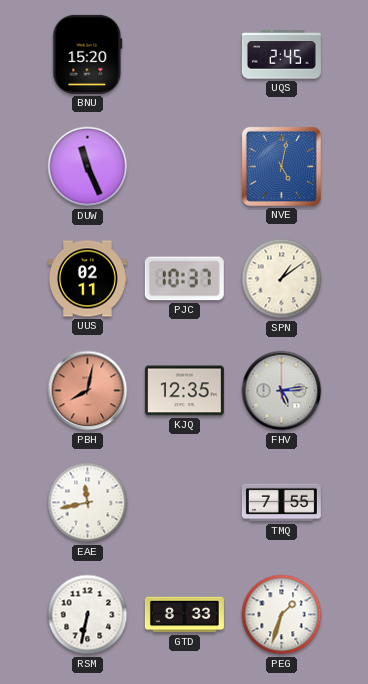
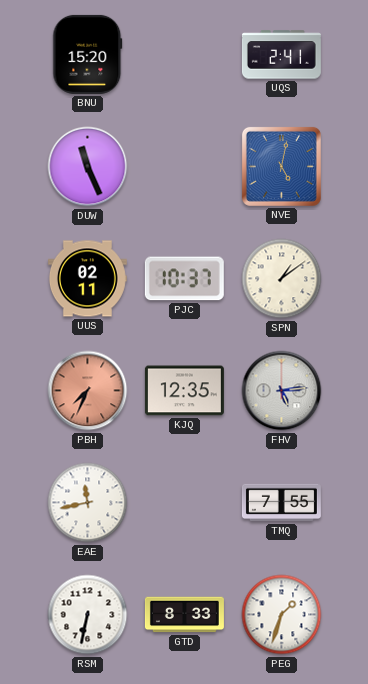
UQS: 2:45 -> 2:41 (281, 55)
PBH: 8:02 -> 7:34 (88, 391)
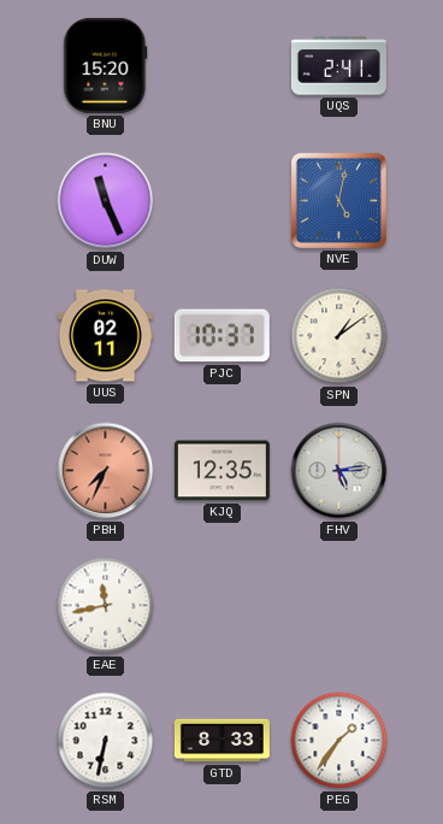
TMQ: 7:55 -> none (281, 503)
PEG: 1:33 -> 1:36 (339, 741)
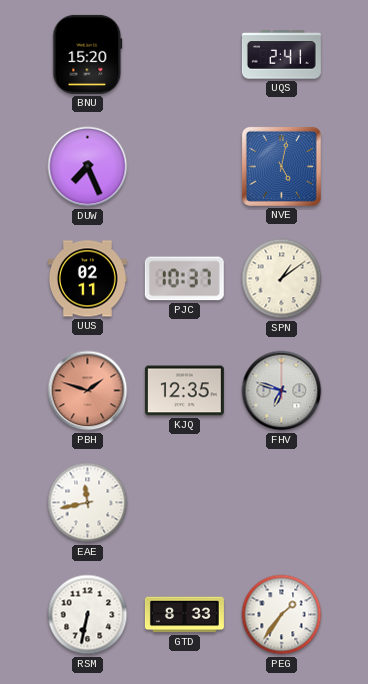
DUW: 11:26 -> 7:26 (88, 167)
PBH: 7:34 -> 1:48 (88, 391)
FHV: 5:14 -> 6:48 (282, 391)
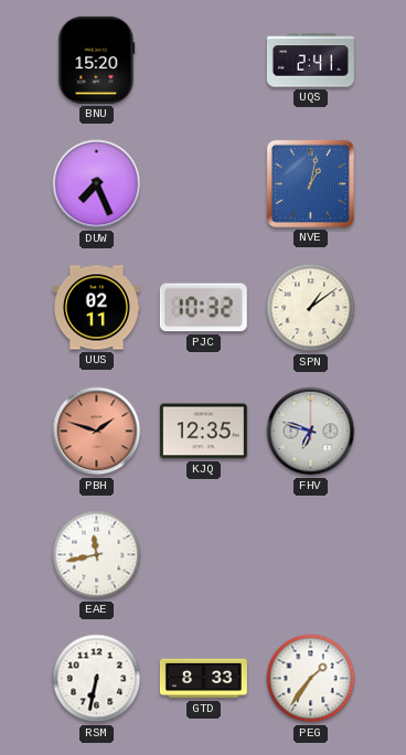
NVE: 5:02 -> 1:02 (310, 183)
PJC: 10:37 -> 10:32 (203, 308)
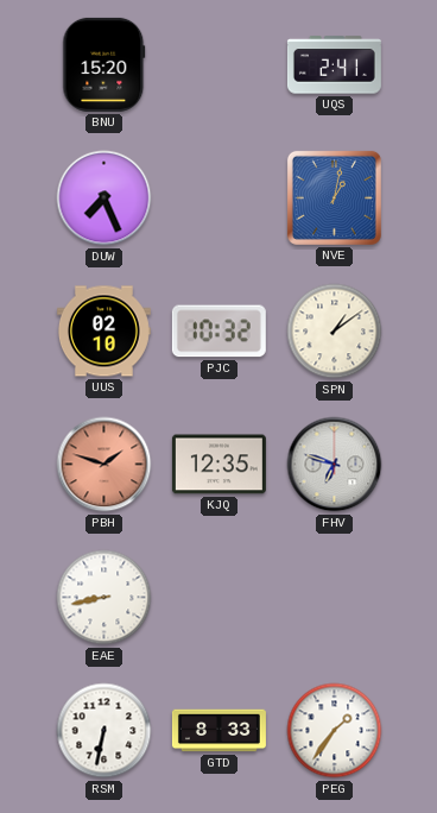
UUS: 02:11 -> 02:10 (103, 332)
EAE: 11:43 -> 8:43 (104, 598)
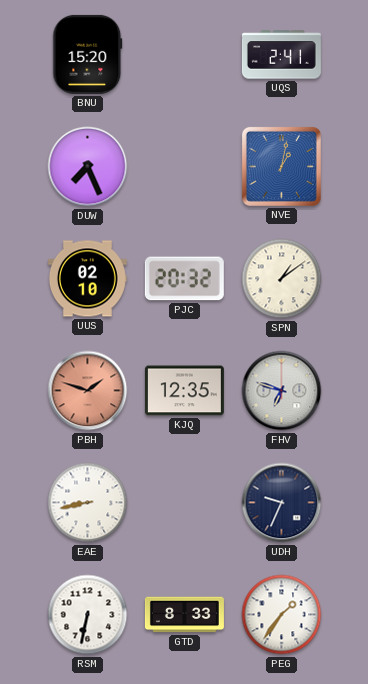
PJC: 10:32 -> 20:32 (184, 279)
UDH: none -> 9:34 (282, 503)
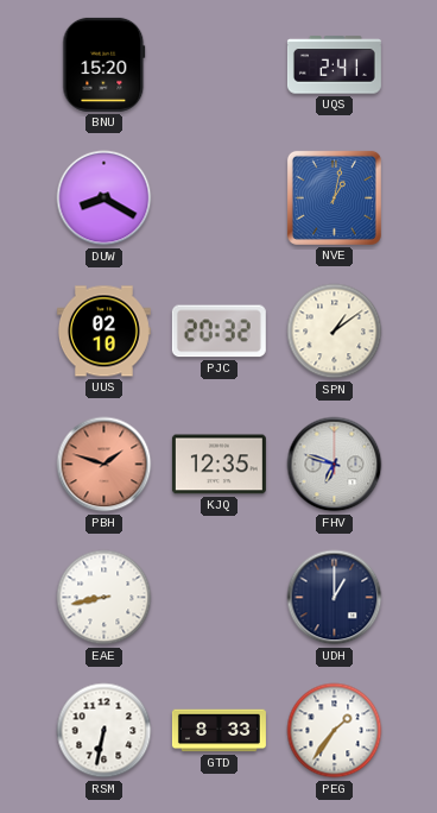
DUW: 7:26 -> 8:20 (104, 198)
UDH: 9:34 -> 1:00 (335, 598)
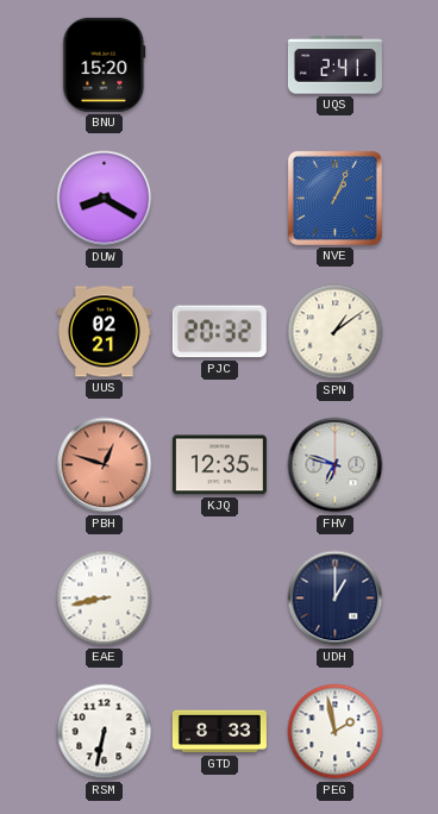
NVE: 1:02 -> 1:04 (334, 198)
UUS: 02:10 -> 02:21 (104, 332)
PBH: 1:48 -> 12:48 (105, 465)
PEG: 1:36 -> 1:58 (336, 732)
